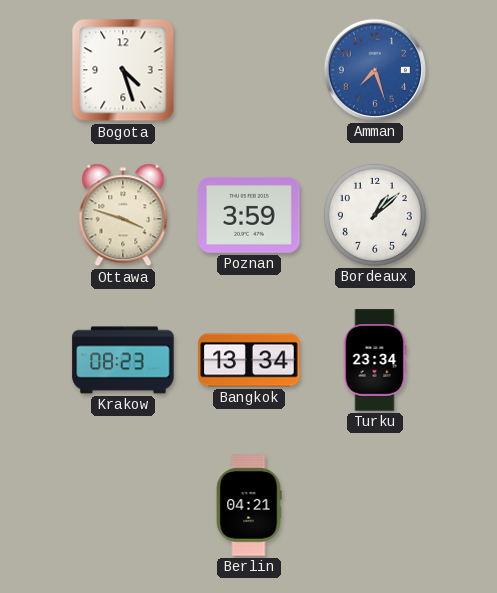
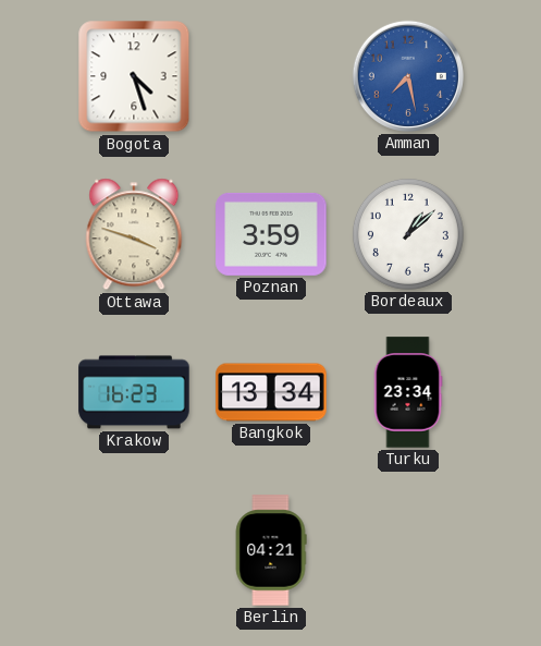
Amman: 7:27 -> 7:28 (408, 76)
Krakow: 08:23 -> 16:23 (134, 392)
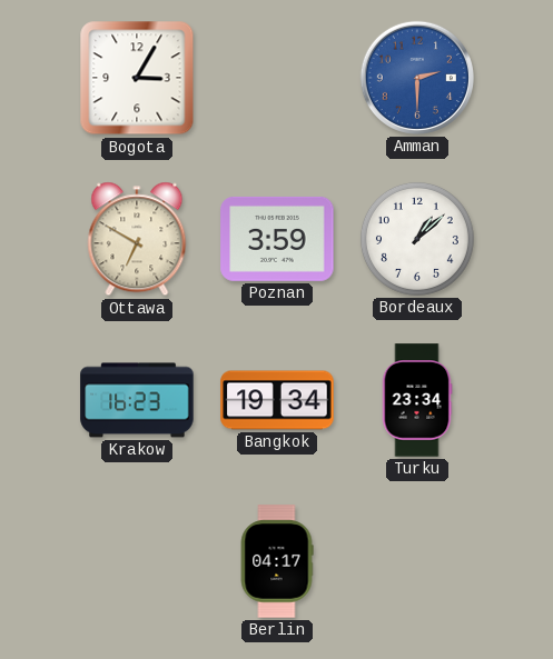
Bogota: 4:27 -> 3:05 (137, 78)
Amman: 7:28 -> 2:30 (417, 78)
Ottawa: 3:48 -> 6:50 (137, 239)
Bangkok: 13:34 -> 19:34 (277, 400)
Berlin: 04:21 -> 04:17 (277, 561)
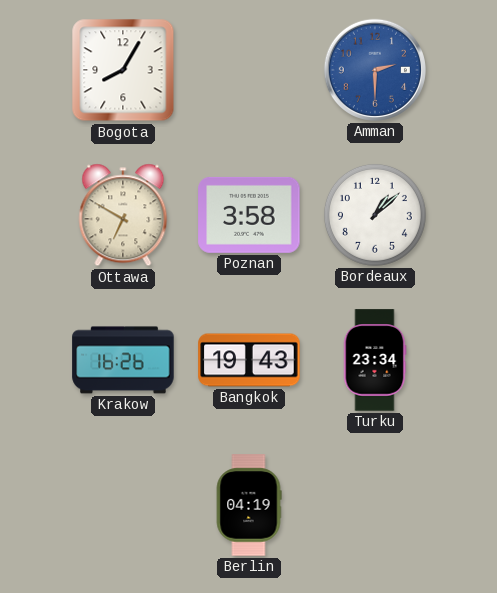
Bogota: 3:05 -> 8:05 (123, 70)
Poznan: 3:59 -> 3:58 (249, 215)
Krakow: 16:23 -> 16:26 (123, 360)
Bangkok: 19:34 -> 19:43 (249, 360)
Berlin: 04:17 -> 04:19 (249, 505)
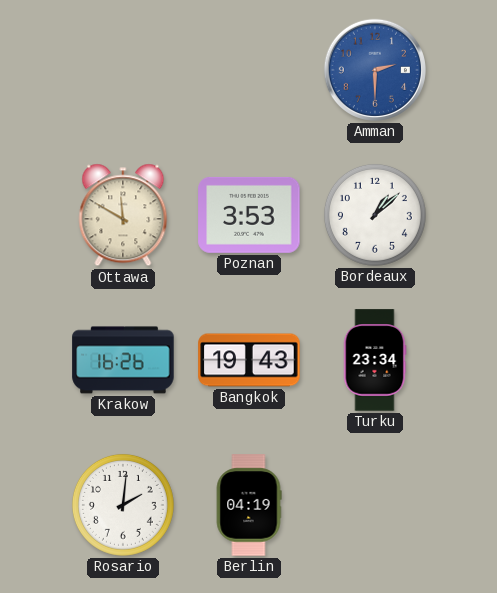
Bogota: 8:05 -> none (123, 70)
Ottawa: 6:50 -> 11:50 (123, 215)
Poznan: 3:58 -> 3:53 (249, 215)
Rosario: none -> 2:01 (123, 505)
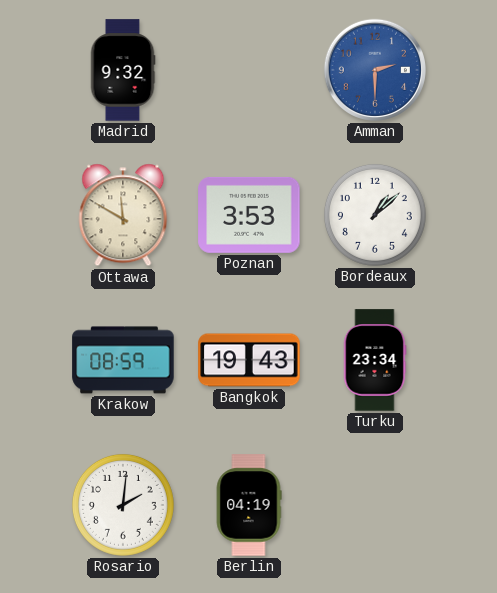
Madrid: none -> 9:32 (123, 70)
Krakow: 16:26 -> 08:59 (123, 360)
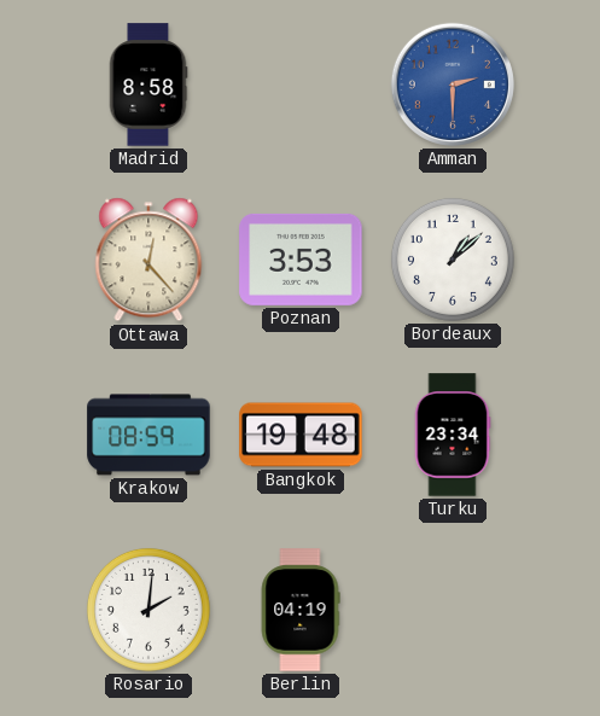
Madrid: 9:32 -> 8:58 (148, 85)
Ottawa: 11:50 -> 12:23 (148, 260)
Bangkok: 19:43 -> 19:48 (301, 435)
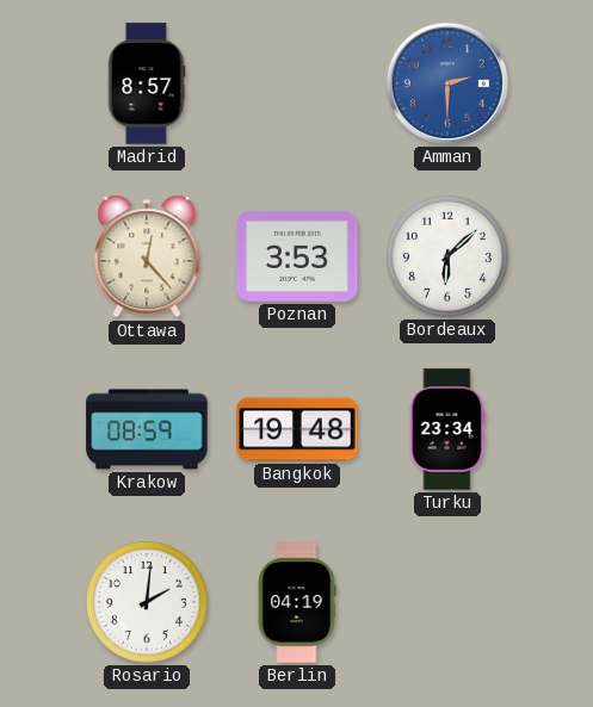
Madrid: 8:58 -> 8:57 (147, 83)
Bordeaux: 1:08 -> 6:08 (447, 256)
